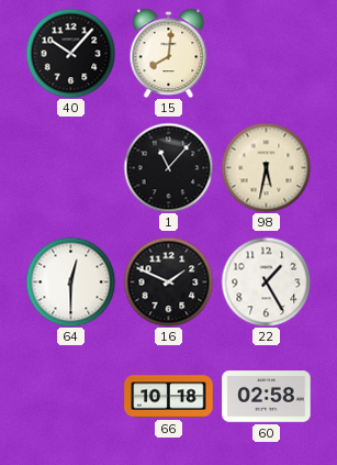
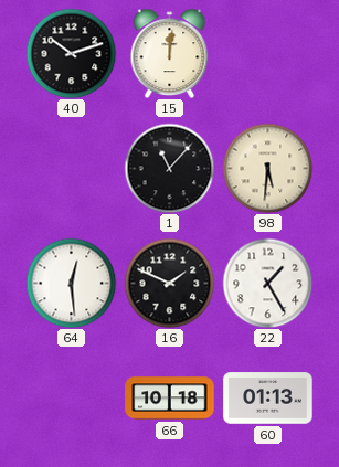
40: 10:07 -> 10:12 (71, 53)
15: 8:01 -> 12:01 (170, 53)
98: 5:32 -> 5:31 (267, 168)
64: 12:30 -> 12:29 (71, 283)
60: 02:58 -> 01:13 (268, 399)
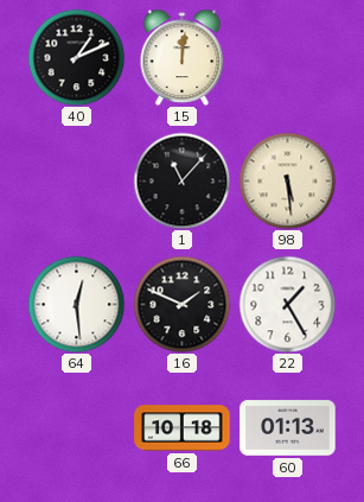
40: 10:12 -> 1:11 (76, 57)
98: 5:31 -> 5:29 (287, 180)
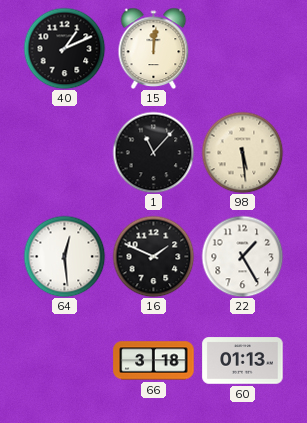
66: 10:18 -> 3:18 (154, 361)
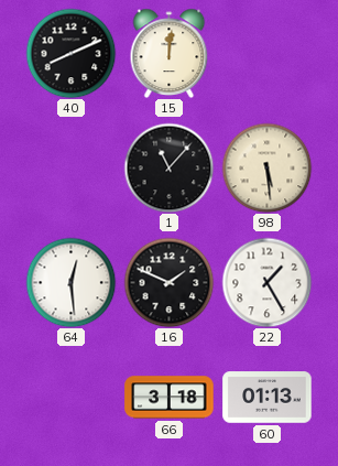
40: 1:11 -> 8:11 (70, 53)
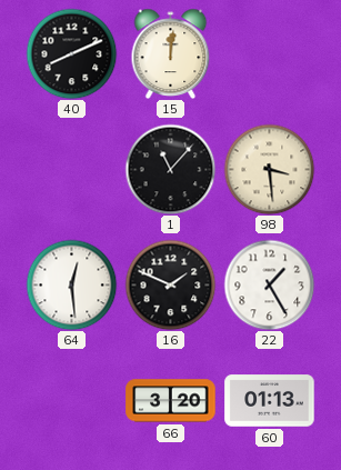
98: 5:29 -> 3:29 (269, 169)
66: 3:18 -> 3:20 (171, 401)
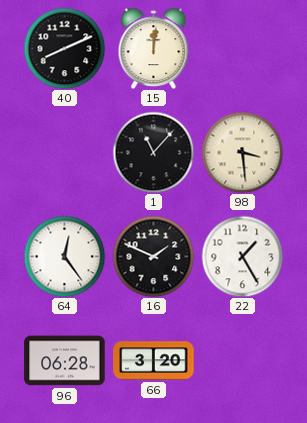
64: 12:29 -> 12:24 (64, 256)
96: none -> 06:28 (65, 361)
60: 01:13 -> none (270, 401)
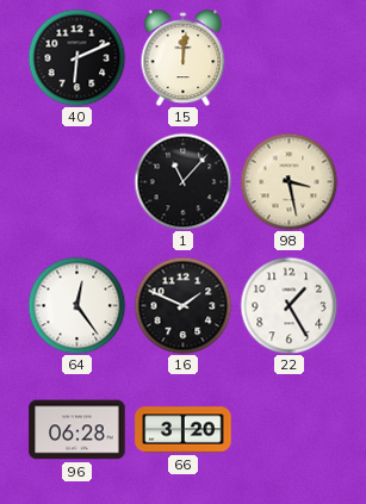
40: 8:11 -> 6:11 (76, 57)
98: 3:29 -> 3:28 (289, 181)
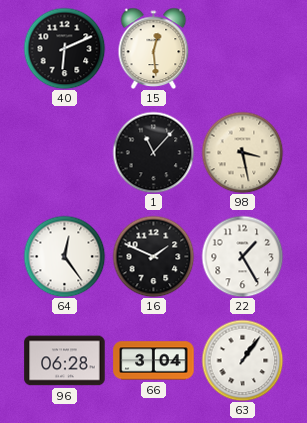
15: 12:01 -> 12:29 (154, 48)
66: 3:20 -> 3:04 (154, 361)
63: none -> 1:06 (242, 360)
